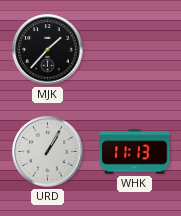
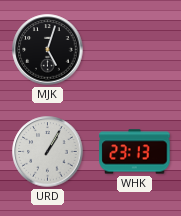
MJK: 1:37 -> 5:03 (48, 50)
WHK: 11:13 -> 23:13 (135, 152)
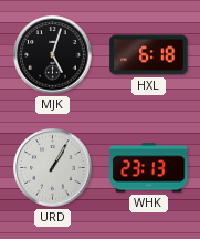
HXL: none -> 6:18 (149, 55)
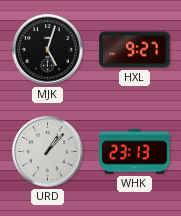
HXL: 6:18 -> 9:27 (135, 50)
URD: 1:05 -> 1:07 (48, 152)
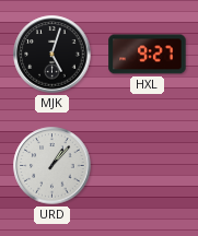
WHK: 23:13 -> none (135, 152)
